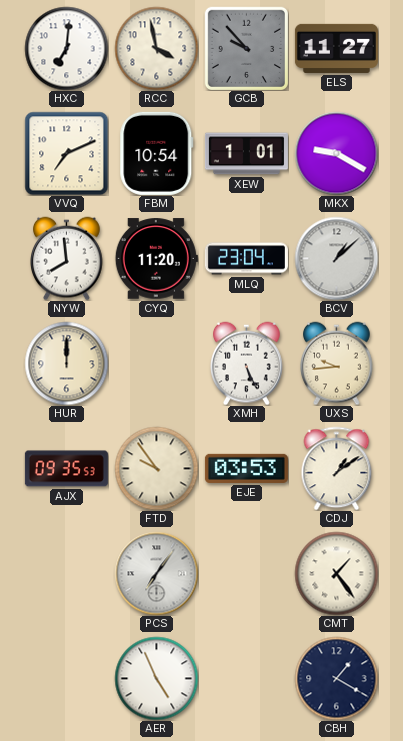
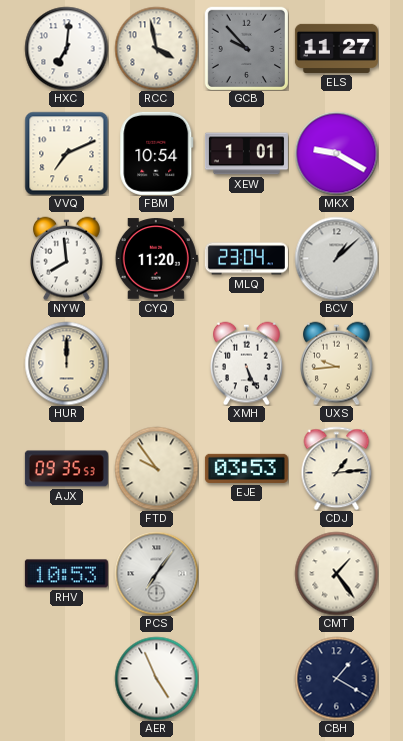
CDJ: 1:09 -> 1:14 (337, 468)
RHV: none -> 10:53 (66, 574)
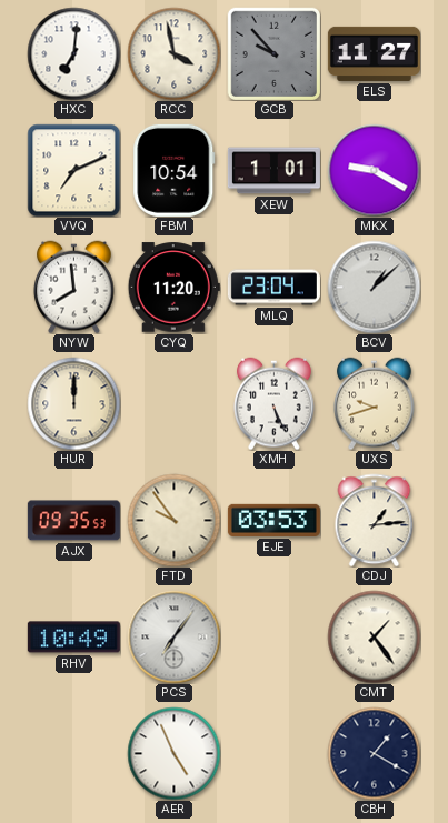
UXS: 9:44 -> 9:42 (375, 403)
RHV: 10:53 -> 10:49 (73, 638)
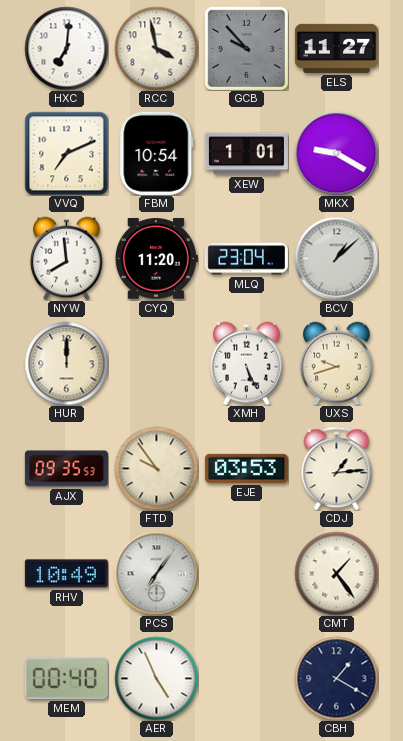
MEM: none -> 00:40 (66, 678)
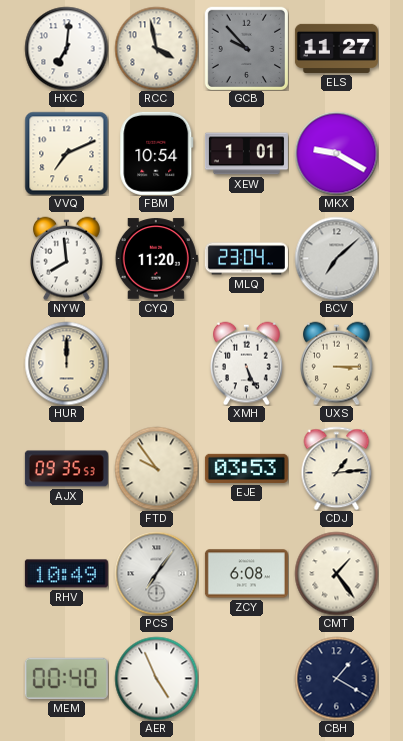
BCV: 1:08 -> 7:08 (336, 258)
UXS: 9:42 -> 3:15 (337, 363)
ZCY: none -> 6:08 (246, 574)
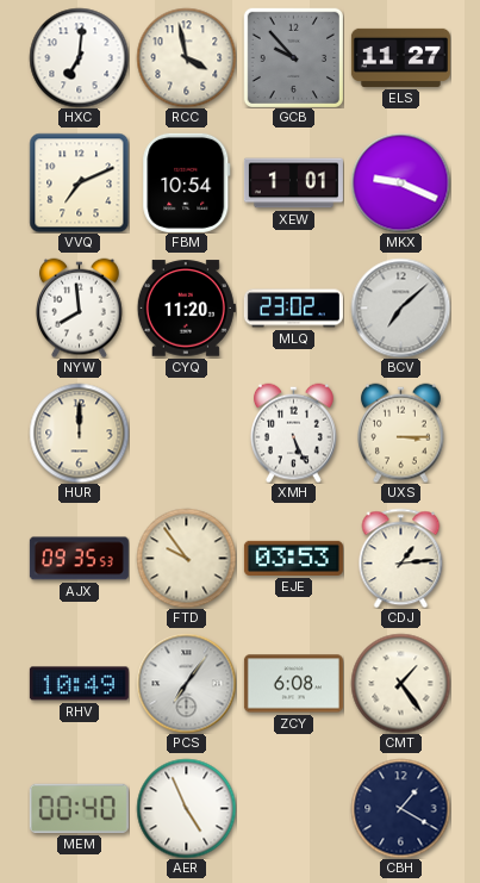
MKX: 9:20 -> 9:19 (400, 182)
MLQ: 23:04 -> 23:02 (293, 309)
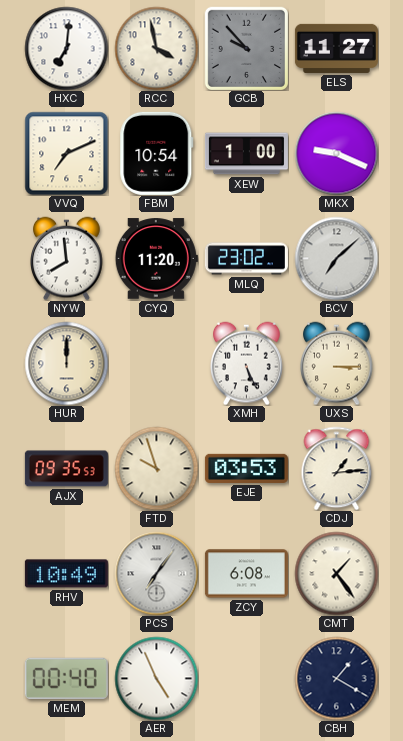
XEW: 1:01 -> 1:00 (246, 154)
FTD: 9:54 -> 9:57 (156, 468)
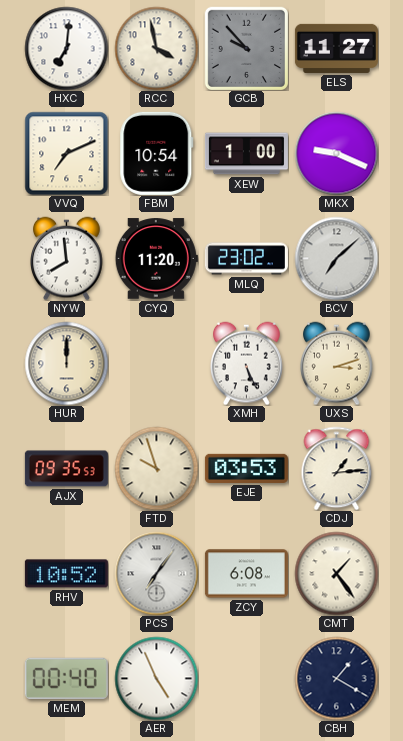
UXS: 3:15 -> 3:12 (337, 363)
RHV: 10:49 -> 10:52 (66, 574)
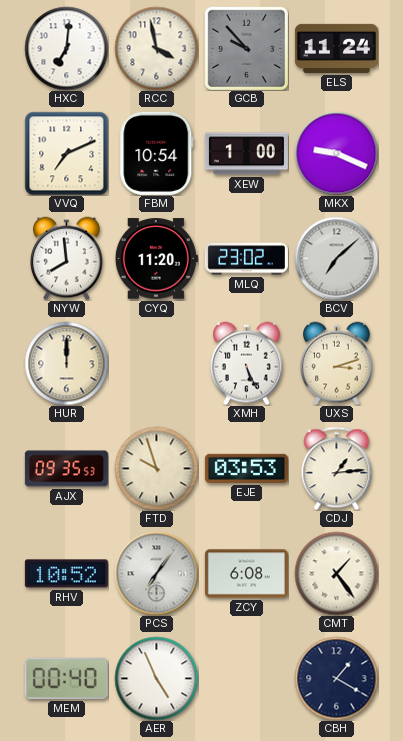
ELS: 11:27 -> 11:24 (336, 48)
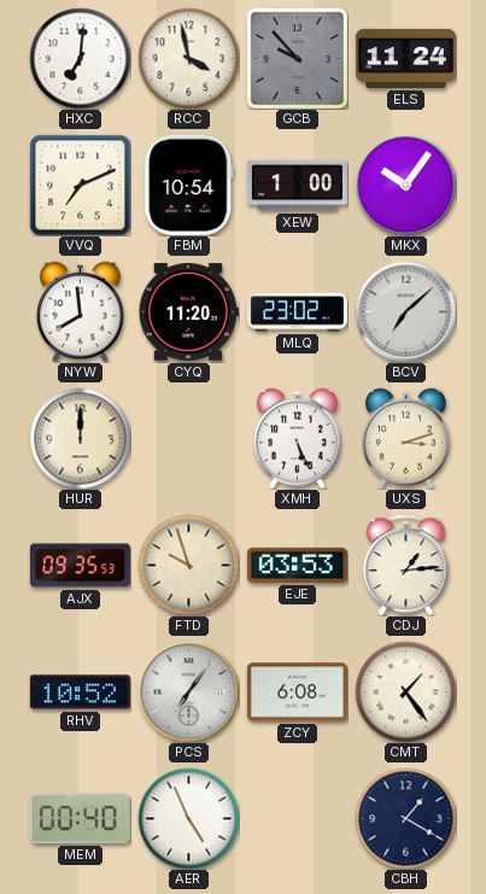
MKX: 9:19 -> 10:06 (405, 185)
